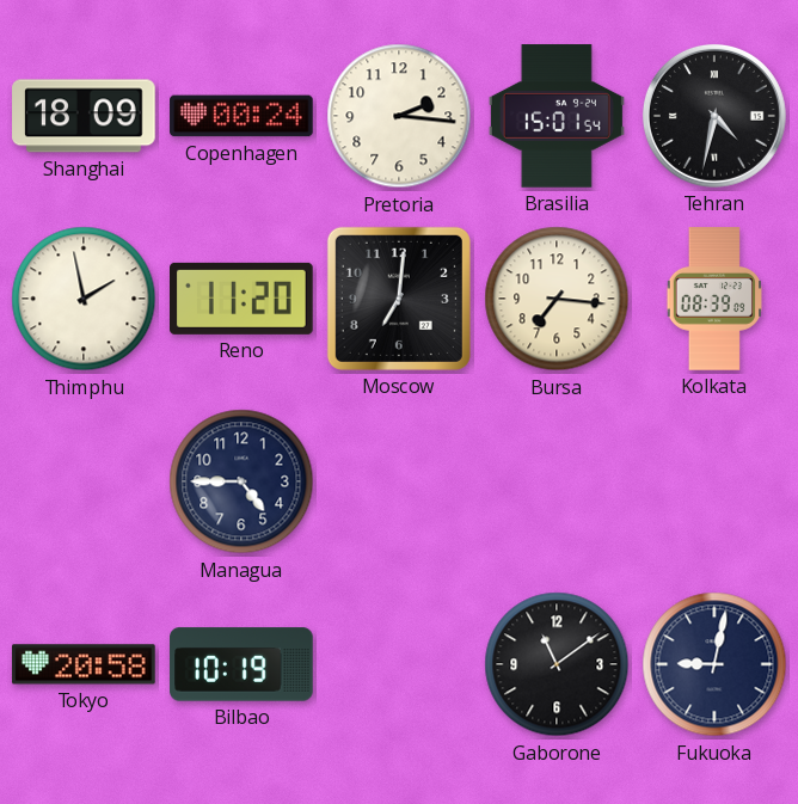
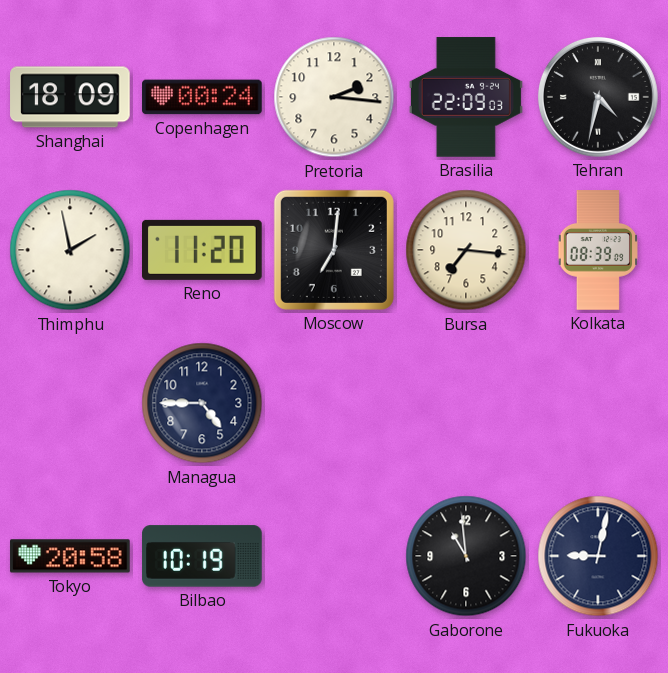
Brasilia: 15:01 -> 22:09 (466, 97)
Gaborone: 11:09 -> 10:59 (466, 556)
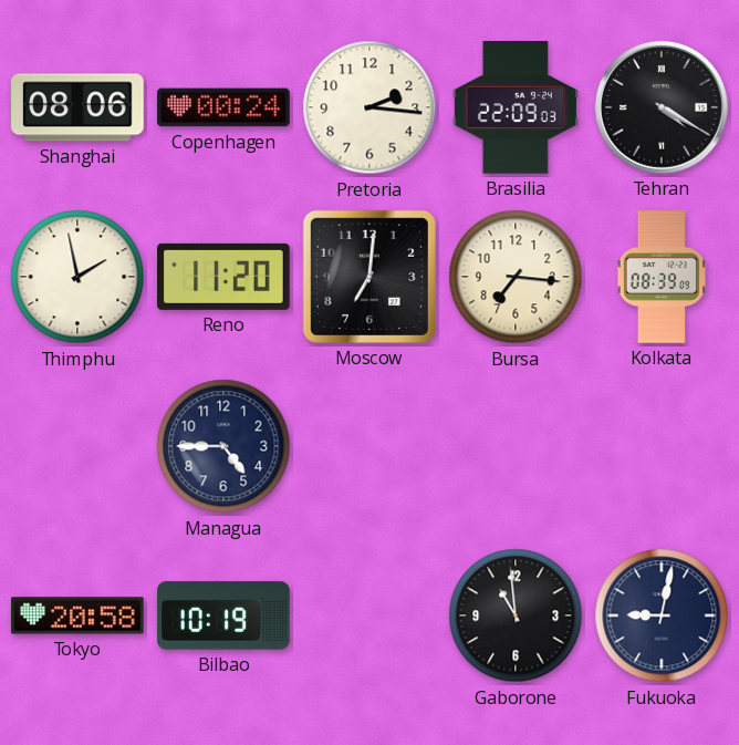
Shanghai: 18:09 -> 08:06 (77, 107)
Tehran: 4:32 -> 4:20 (662, 107)
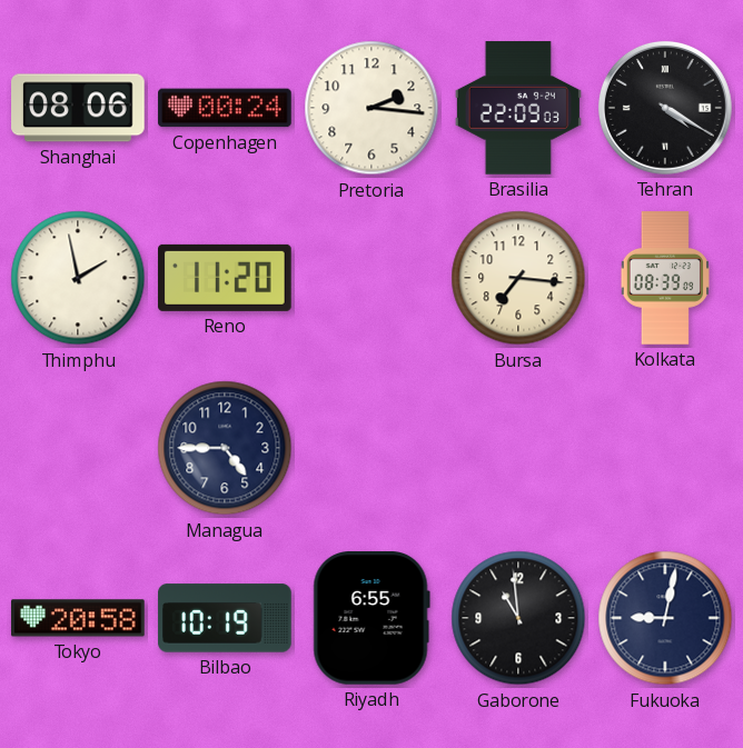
Moscow: 7:01 -> none (369, 277)
Riyadh: none -> 6:55 (371, 619)
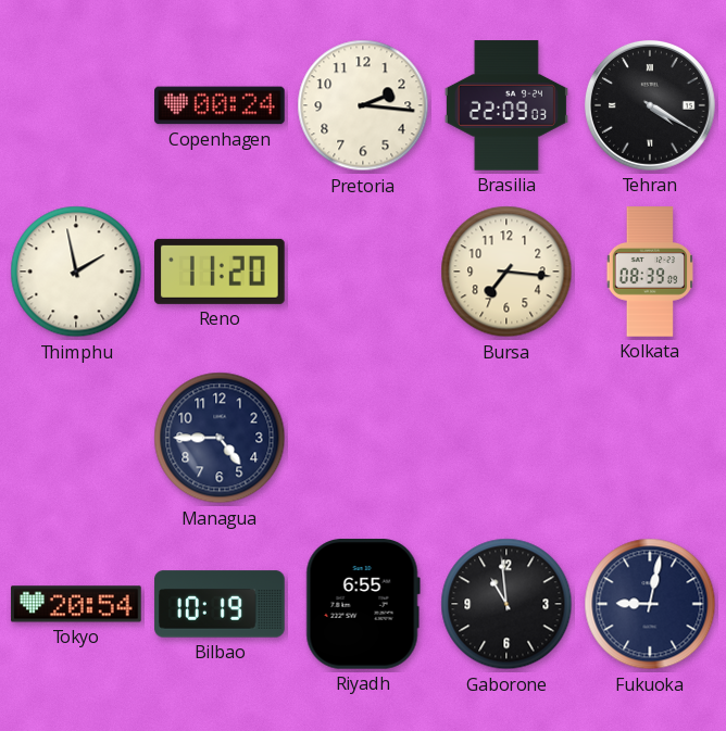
Shanghai: 08:06 -> none (78, 108)
Tokyo: 20:58 -> 20:54 (76, 604)
